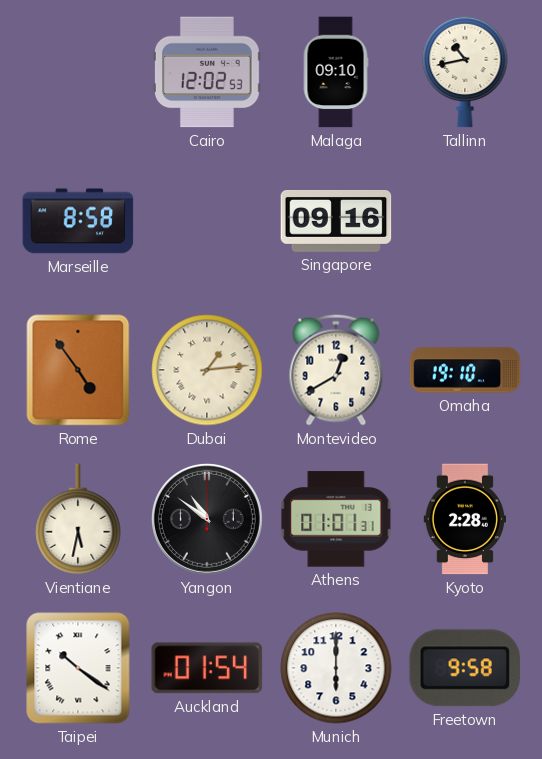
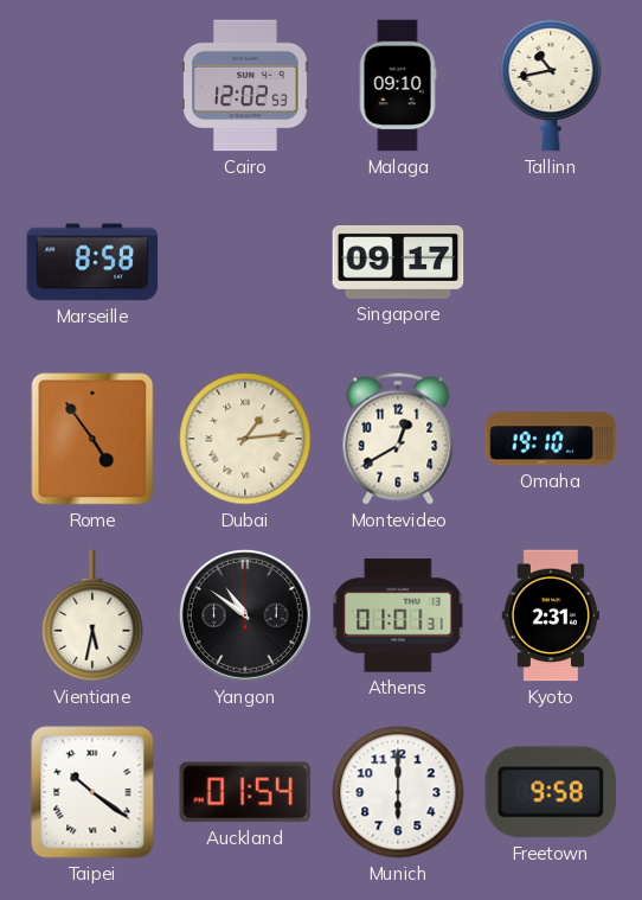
Singapore: 09:16 -> 09:17 (398, 263)
Kyoto: 2:28 -> 2:31 (551, 615)
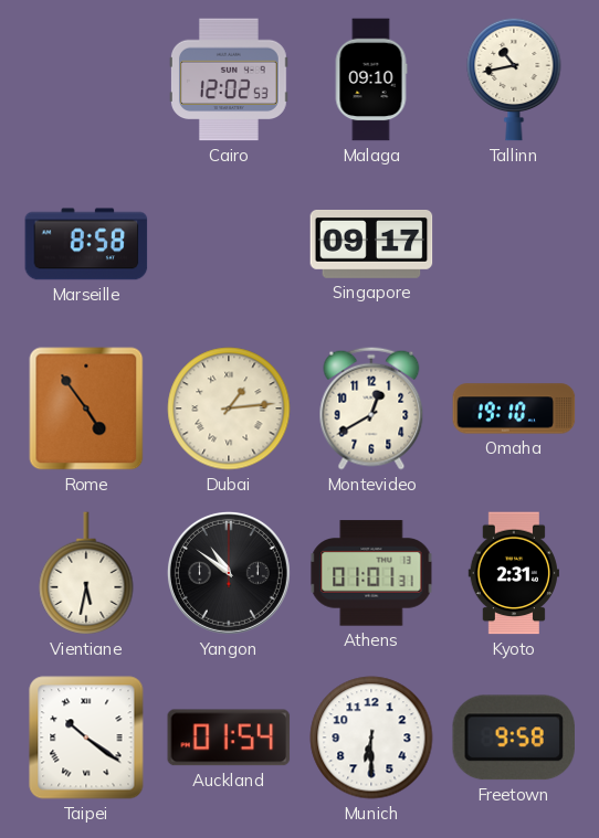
Munich: 6:00 -> 6:30 (371, 738)
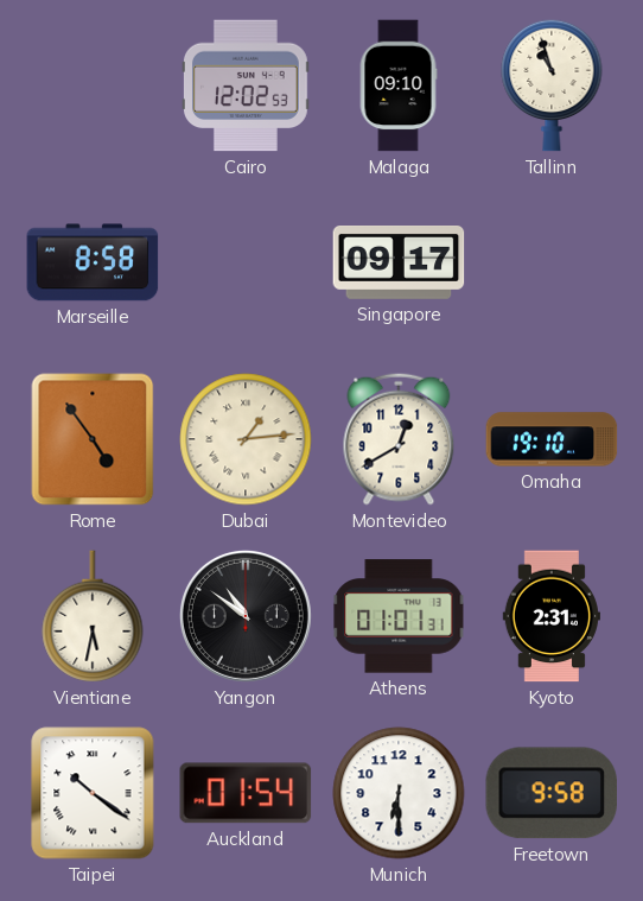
Tallinn: 10:43 -> 10:57 (552, 85)
